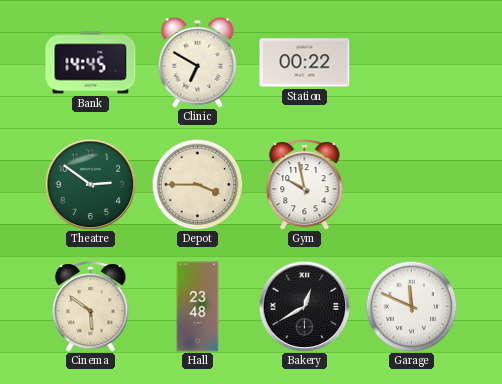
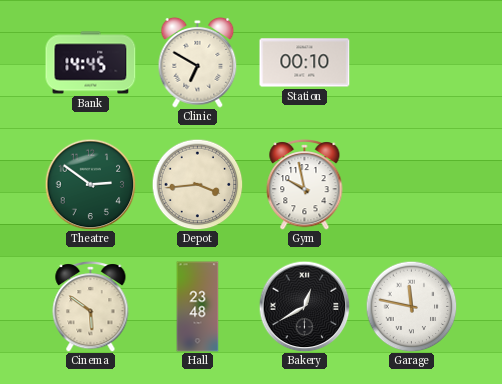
Station: 00:22 -> 00:10 (305, 63)
Depot: 3:45 -> 3:44 (197, 184)
Garage: 11:49 -> 11:47 (411, 306)
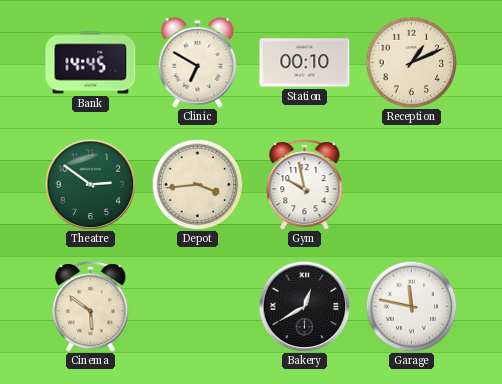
Reception: none -> 1:11 (411, 62)
Hall: 23:48 -> none (198, 307)
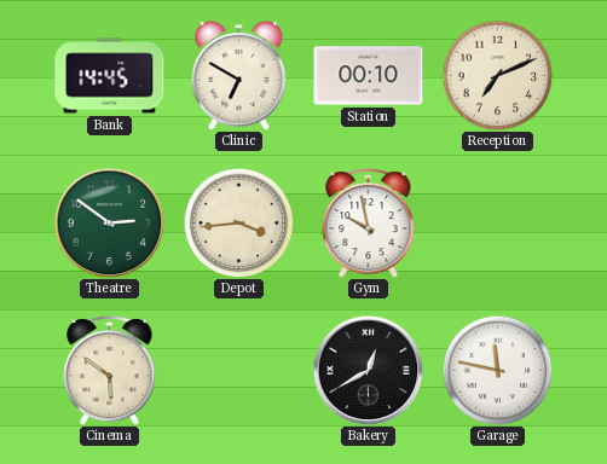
Reception: 1:11 -> 7:11 (497, 75)
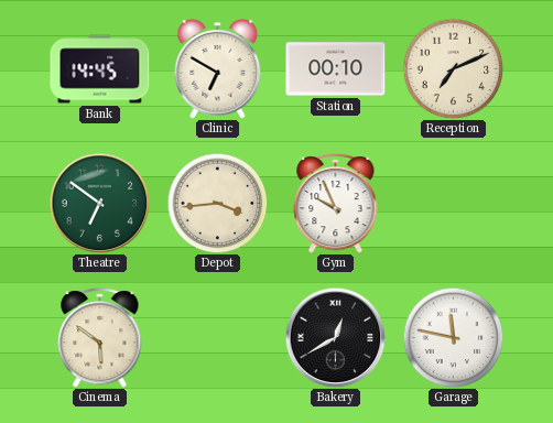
Theatre: 2:51 -> 6:51 (99, 203)
Gym: 9:58 -> 9:56 (336, 204)
